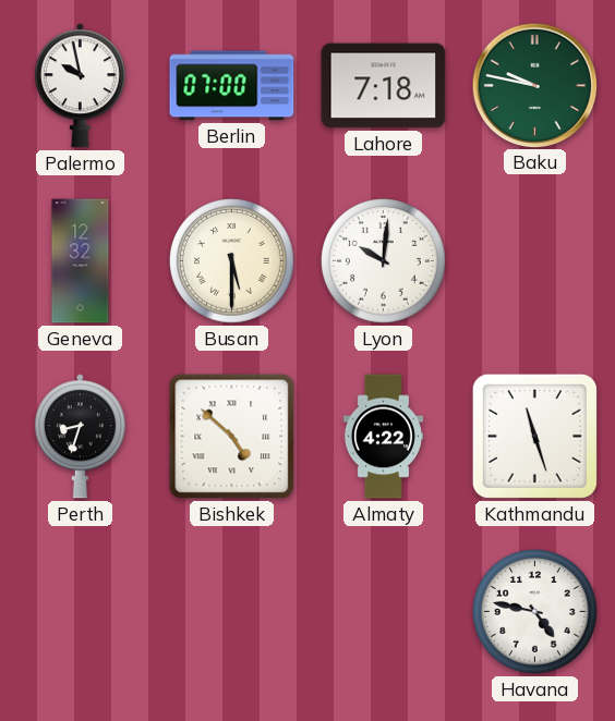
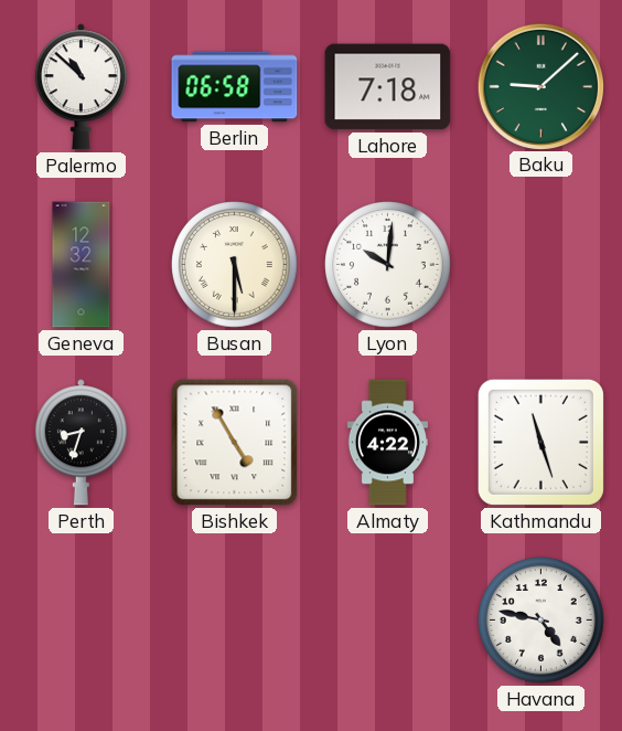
Palermo: 9:58 -> 10:52 (81, 87)
Berlin: 07:00 -> 06:58 (235, 87)
Baku: 9:47 -> 9:08 (540, 86)
Bishkek: 4:52 -> 4:55 (235, 443)
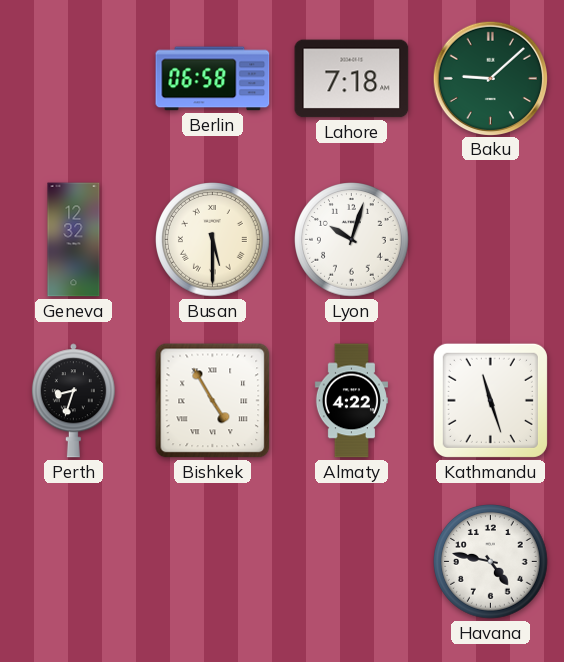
Palermo: 10:52 -> none (81, 87)
Lyon: 10:01 -> 10:03 (352, 240)
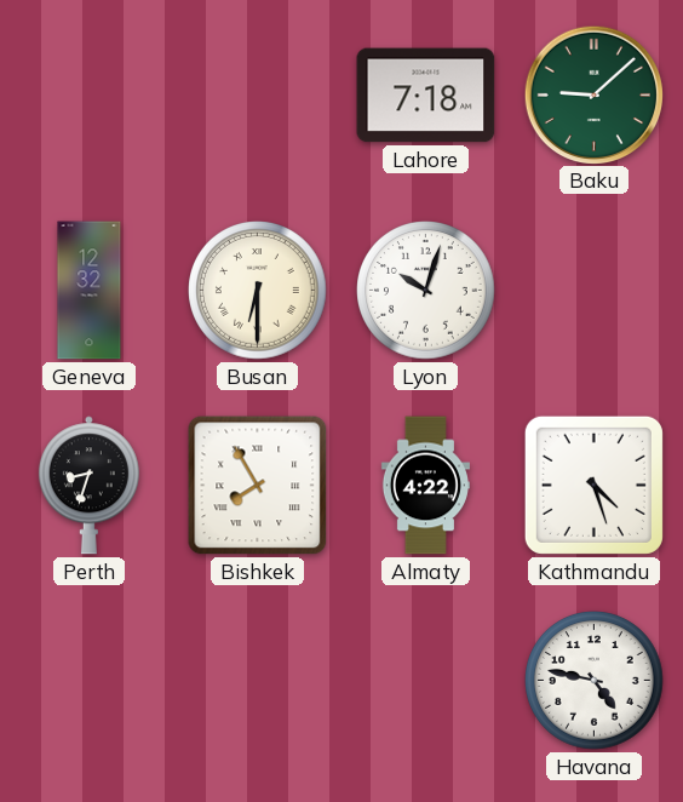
Berlin: 06:58 -> none (213, 79)
Busan: 5:30 -> 6:30 (258, 291)
Bishkek: 4:55 -> 7:55 (258, 486)
Kathmandu: 11:27 -> 4:27 (593, 485)
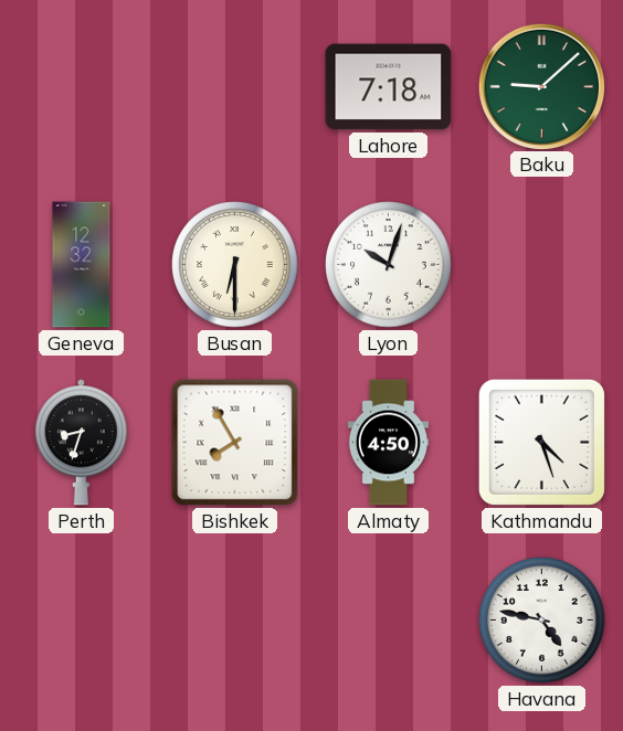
Almaty: 4:22 -> 4:50 (388, 443)
